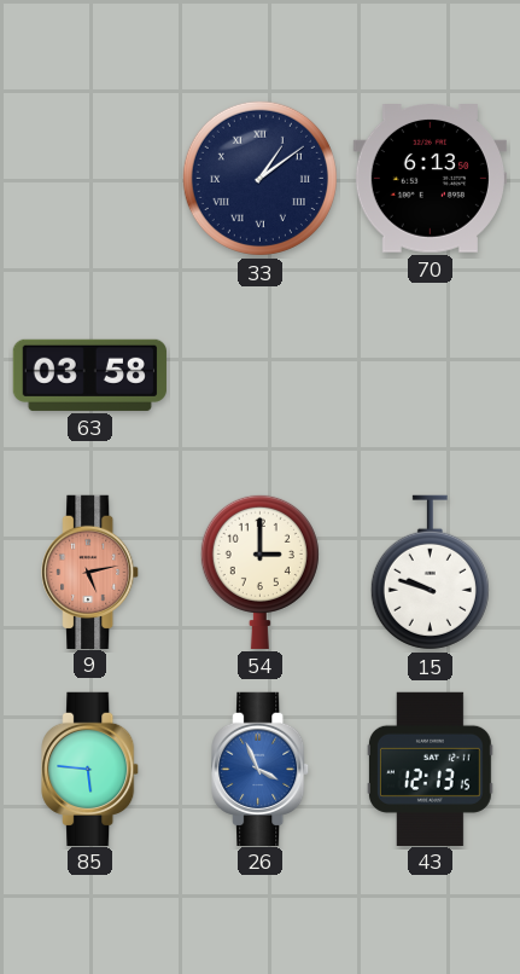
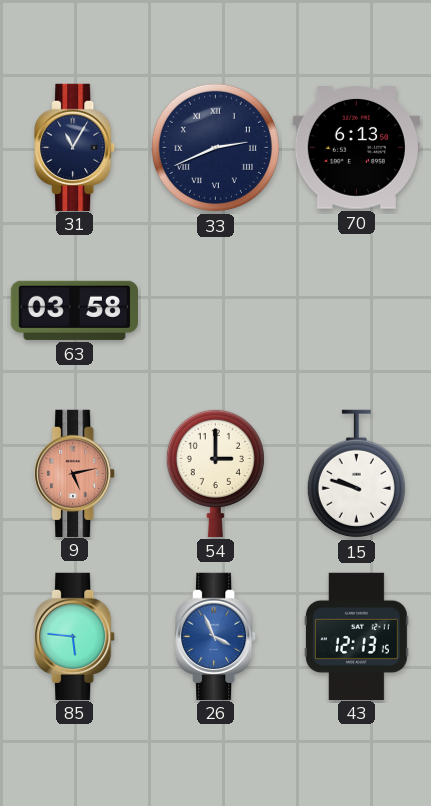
31: none -> 11:05 (75, 147)
33: 1:09 -> 2:41 (215, 147)
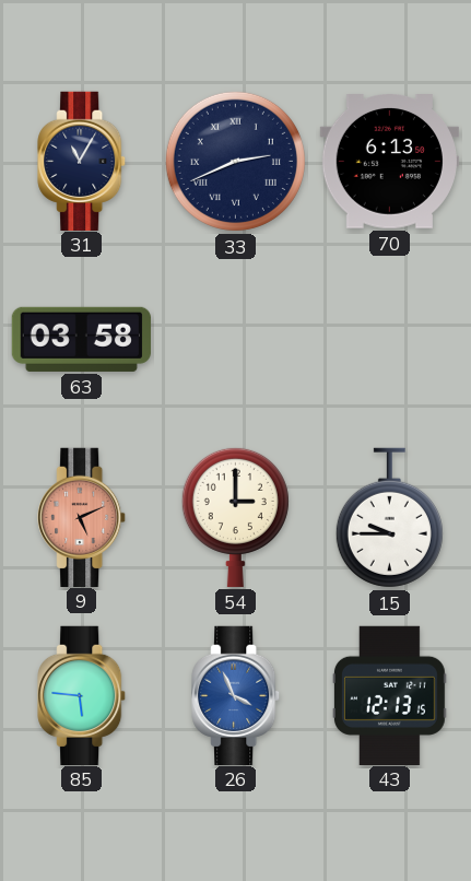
9: 5:13 -> 5:11 (82, 517)
15: 9:48 -> 9:45 (389, 518)
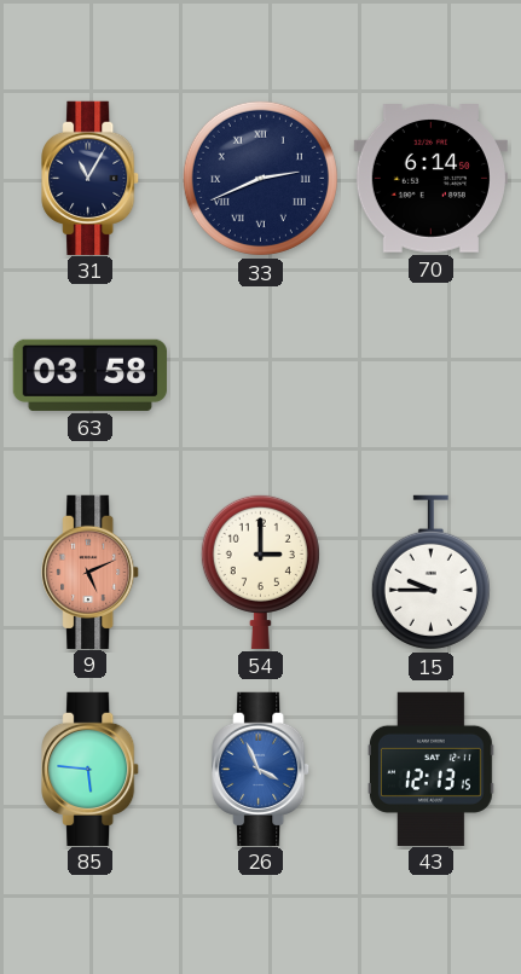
70: 6:13 -> 6:14 (430, 179)
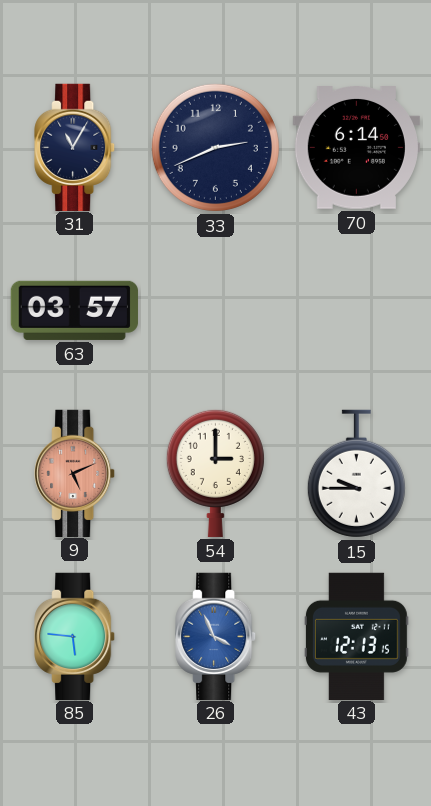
33 numerals: Roman -> Arabic (215, 147)
63: 03:58 -> 03:57 (74, 310)
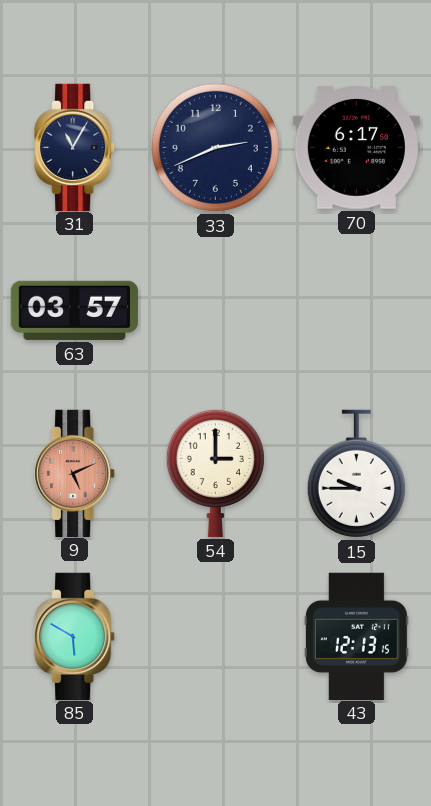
70: 6:14 -> 6:17 (356, 148)
85: 5:46 -> 5:50 (75, 636)
26: 3:56 -> none (216, 636)
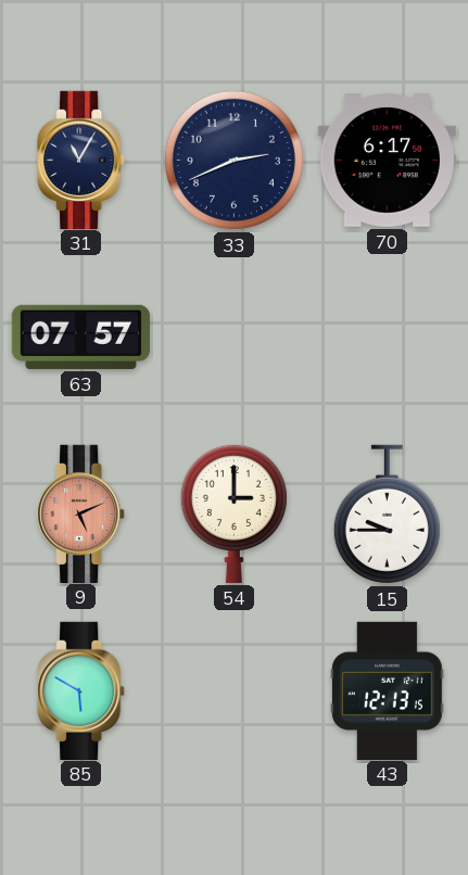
63: 03:57 -> 07:57 (80, 337)
